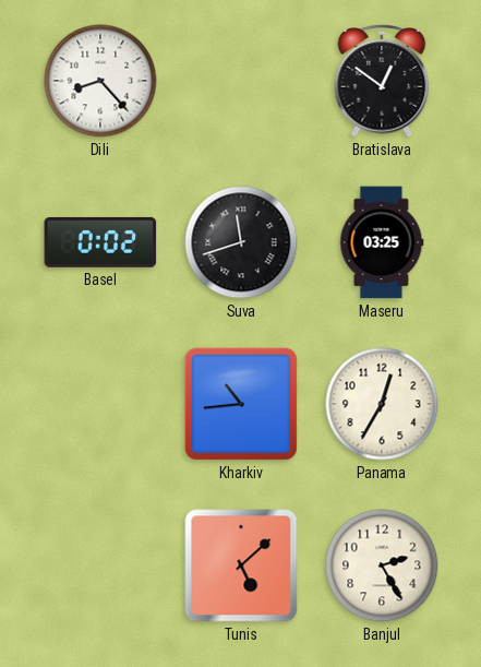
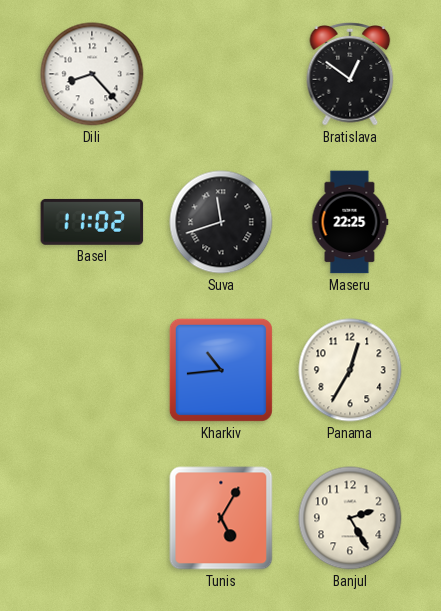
Basel: 0:02 -> 11:02 (92, 222)
Maseru: 03:25 -> 22:25 (350, 222)
Tunis: 5:08 -> 5:05 (221, 518)
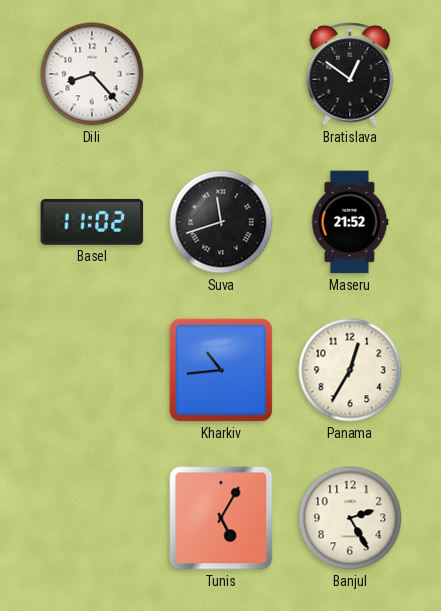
Maseru: 22:25 -> 21:52 (350, 222)
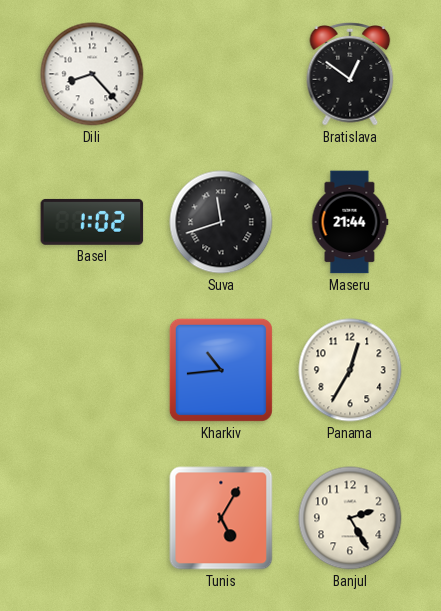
Basel: 11:02 -> 1:02 (92, 222)
Maseru: 21:52 -> 21:44 (350, 222)
